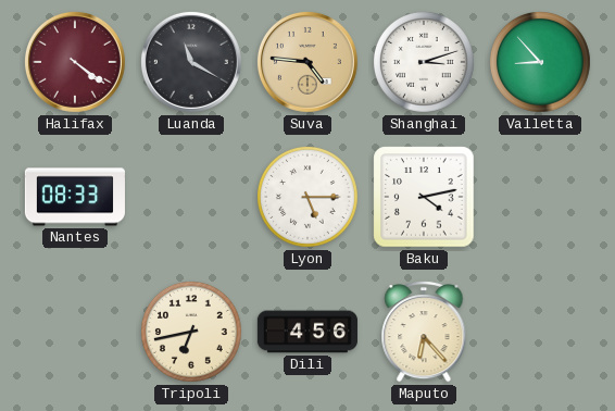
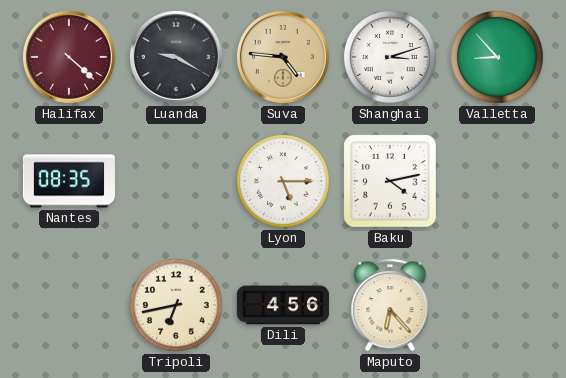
Halifax: 4:21 -> 4:22 (69, 57)
Luanda: 11:20 -> 9:20 (176, 57)
Nantes: 08:33 -> 08:35 (69, 181)
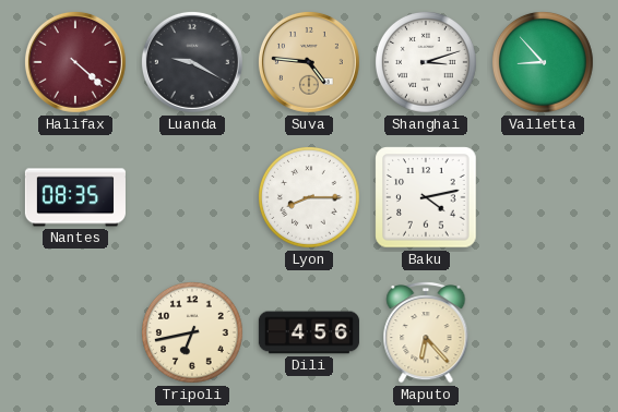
Lyon: 5:15 -> 8:15 (310, 198)
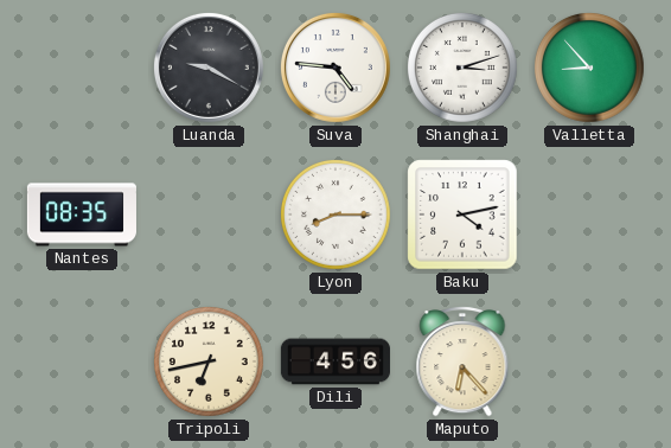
Halifax: 4:22 -> none (75, 62)
Suva dial: champagne -> white (335, 68)
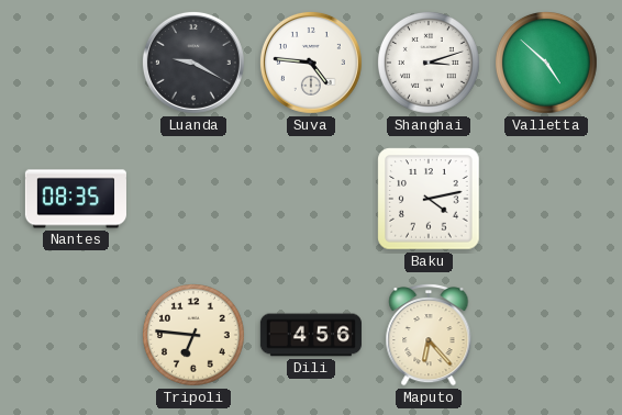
Valletta: 8:53 -> 4:52 (547, 64)
Lyon: 8:15 -> none (337, 216)
Tripoli: 6:43 -> 6:46 (195, 336)
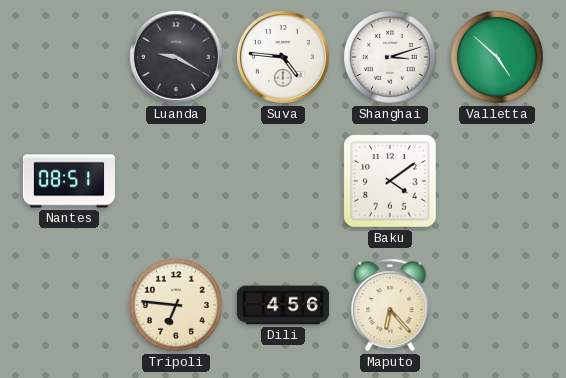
Nantes: 08:35 -> 08:51 (69, 181)
Baku: 4:13 -> 4:09 (390, 181)
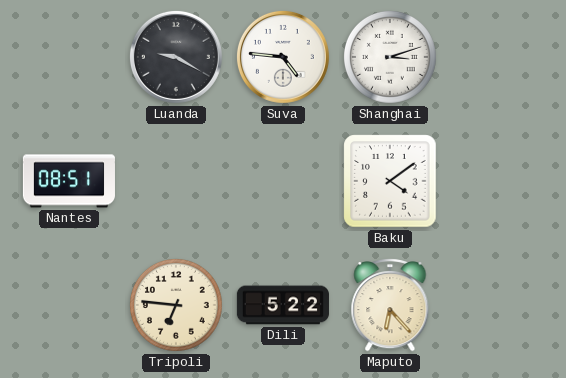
Valletta: 4:52 -> none (498, 58)
Dili: 4:56 -> 5:22 (283, 305)
